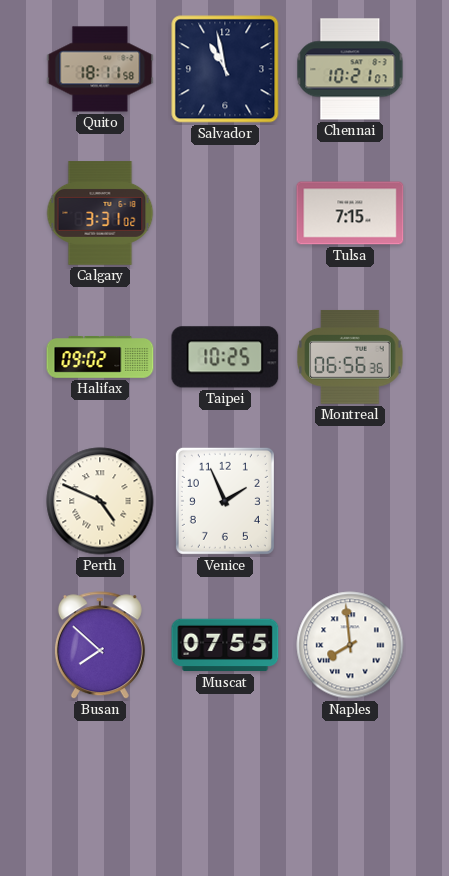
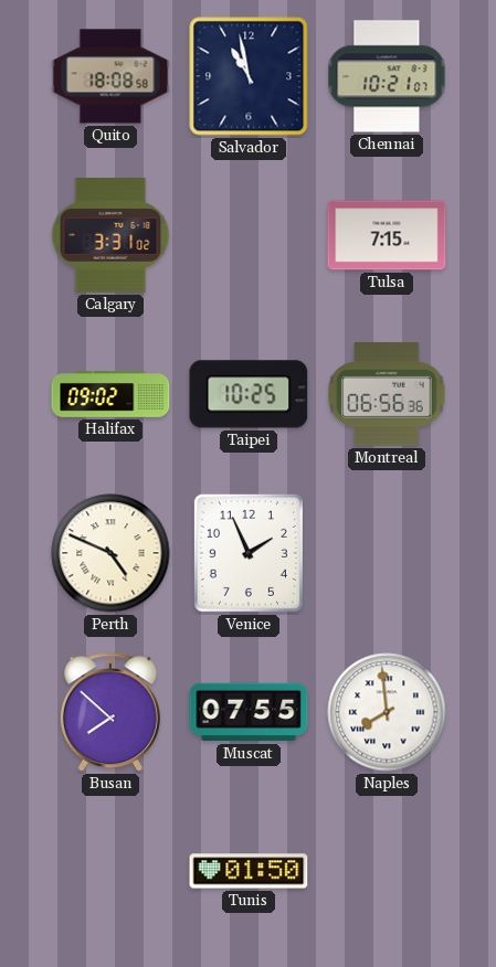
Quito: 18:11 -> 18:08 (110, 76)
Tunis: none -> 01:50 (249, 871)
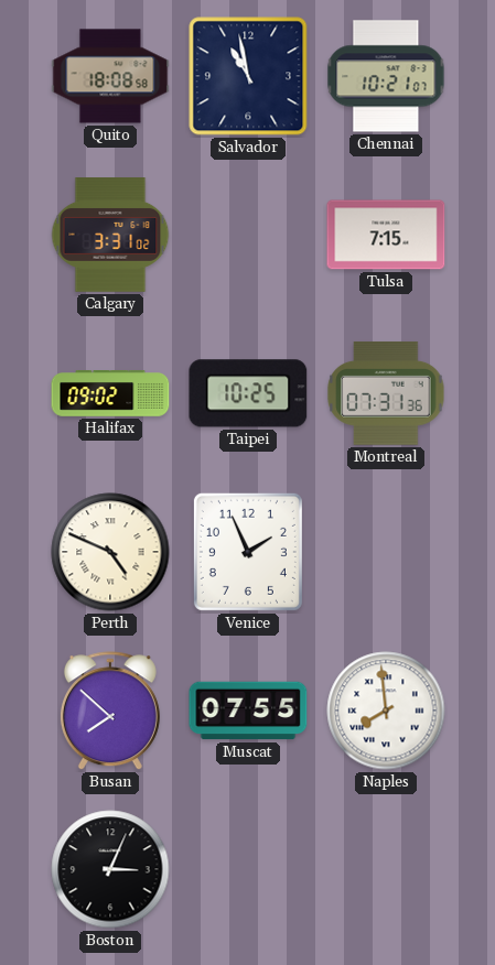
Montreal: 06:56 -> 07:31 (386, 393)
Boston: none -> 3:04 (110, 869)
Tunis: 01:50 -> none (249, 871)
